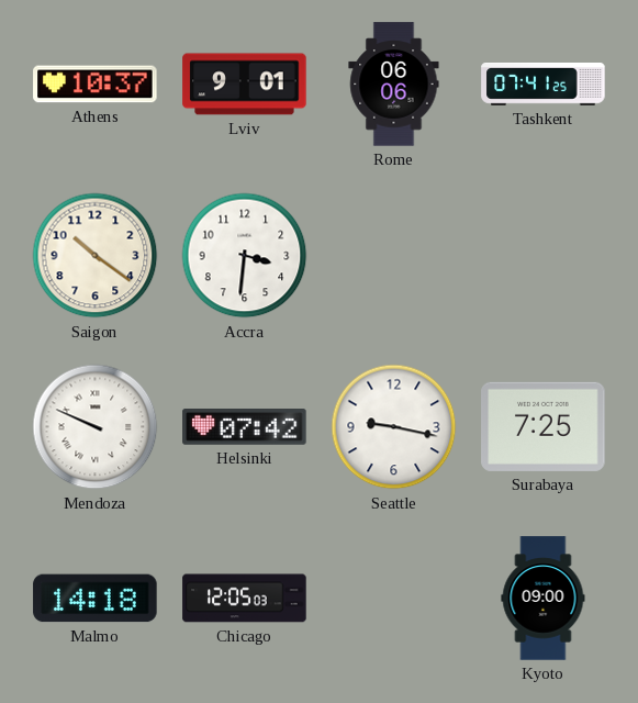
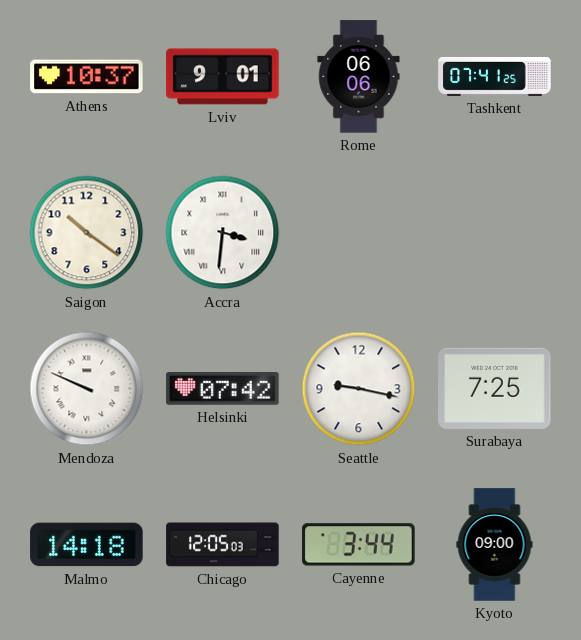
Accra numerals: Arabic -> Roman (223, 233)
Cayenne: none -> 3:44 (359, 545)
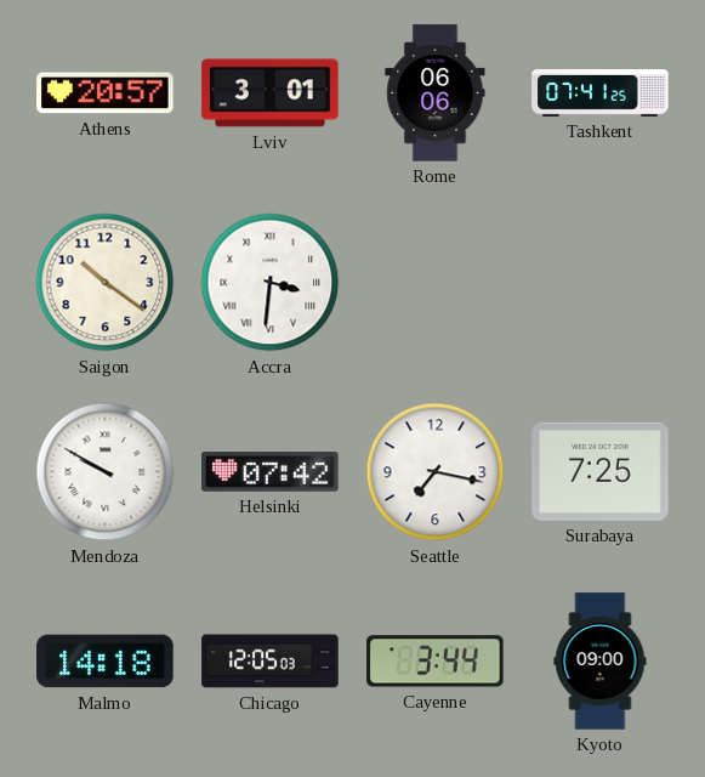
Athens: 10:37 -> 20:57 (106, 93)
Lviv: 9:01 -> 3:01 (271, 93)
Mendoza: 9:49 -> 9:50 (106, 472)
Seattle: 9:17 -> 7:17 (436, 472)
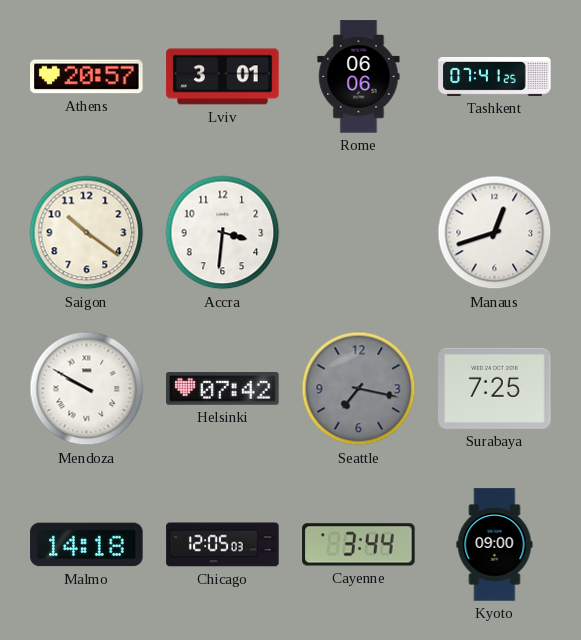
Accra numerals: Roman -> Arabic (223, 233)
Manaus: none -> 12:42 (495, 233)
Seattle dial: white -> grey (359, 389)
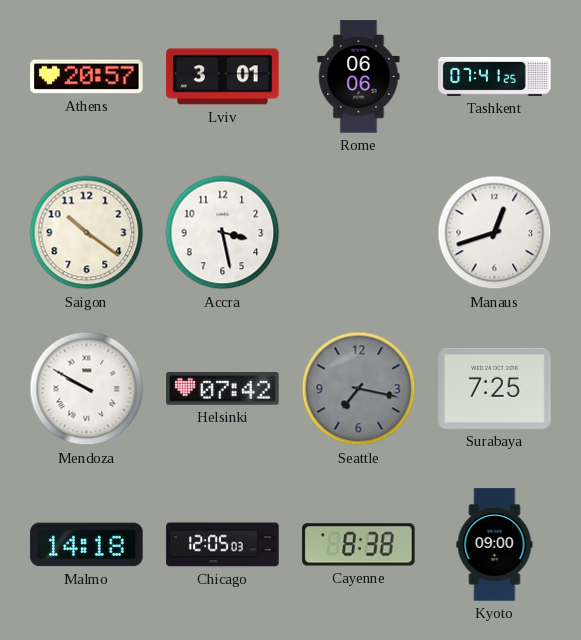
Accra: 3:31 -> 3:28 (223, 233)
Cayenne: 3:44 -> 8:38 (359, 545)
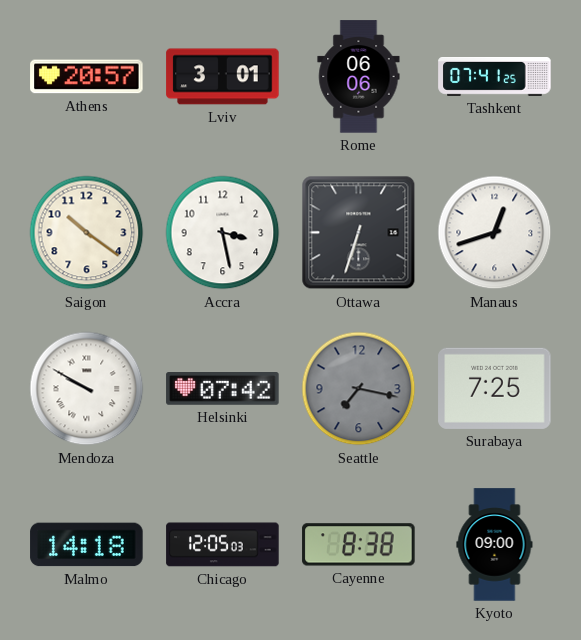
Ottawa: none -> 6:33 (359, 233)
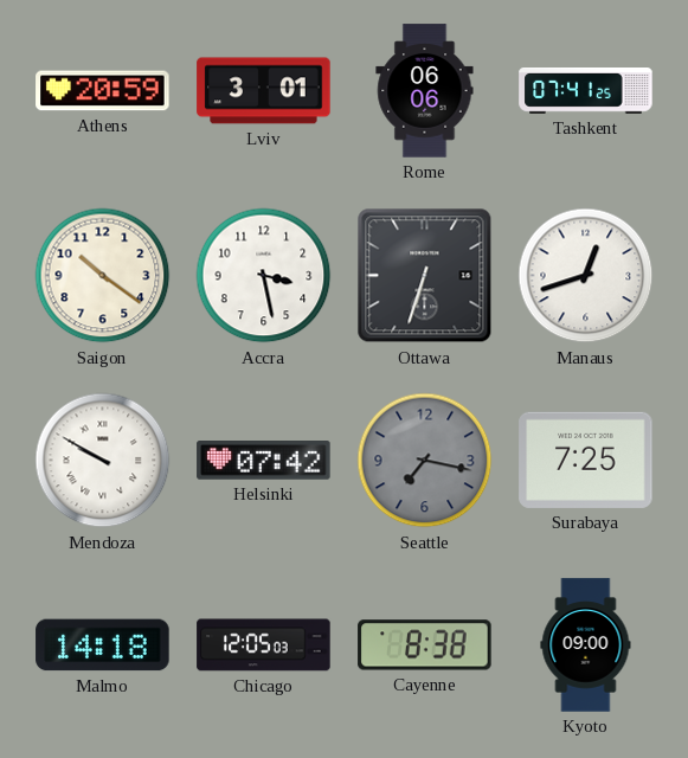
Athens: 20:57 -> 20:59 (103, 91)
